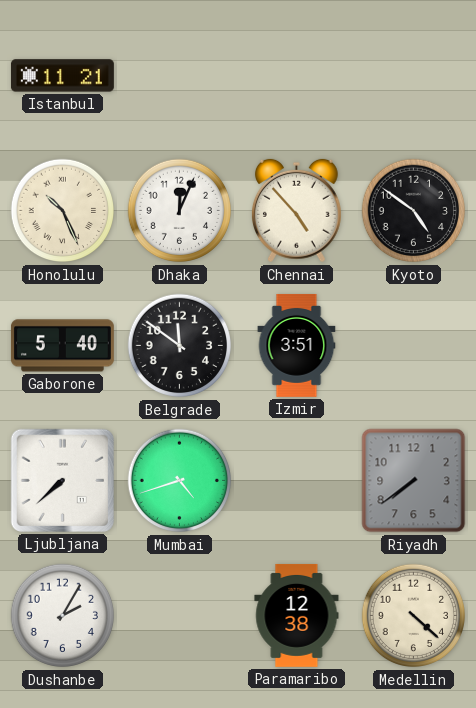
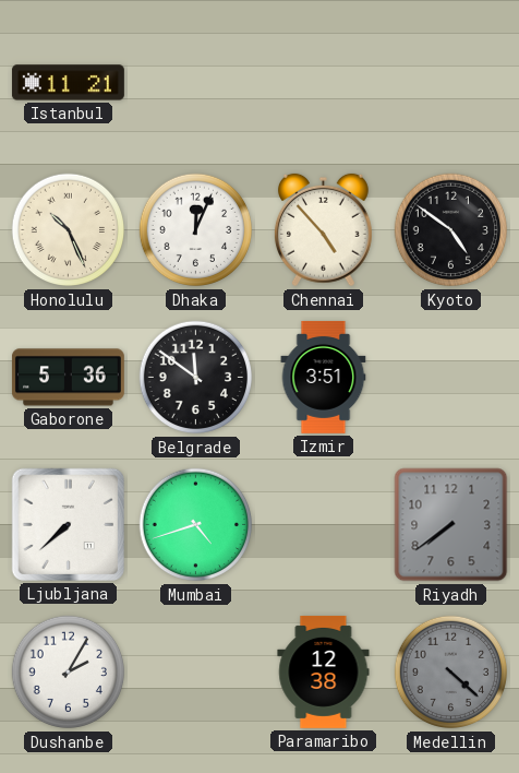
Gaborone: 5:40 -> 5:36 (68, 378)
Medellin dial: cream -> grey (451, 673)
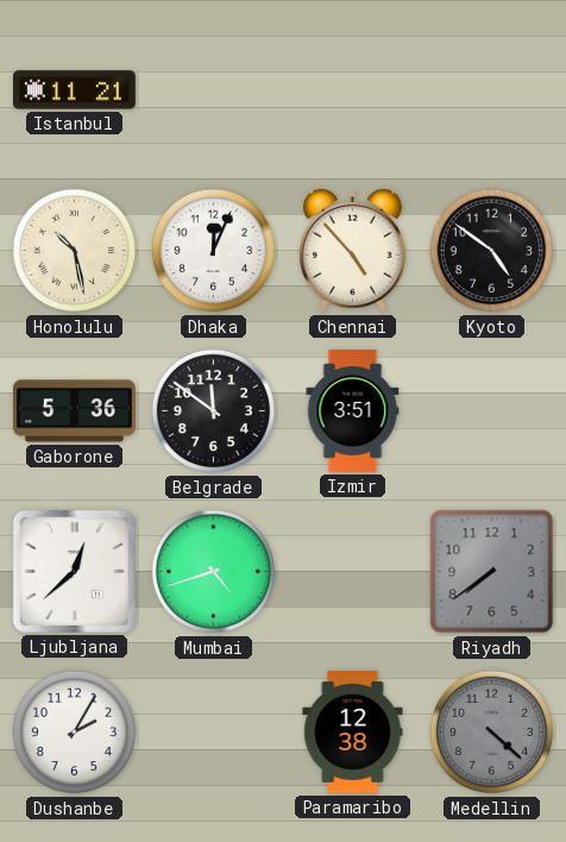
Honolulu: 10:26 -> 10:28 (75, 251)
Ljubljana: 7:38 -> 12:38 (74, 571)
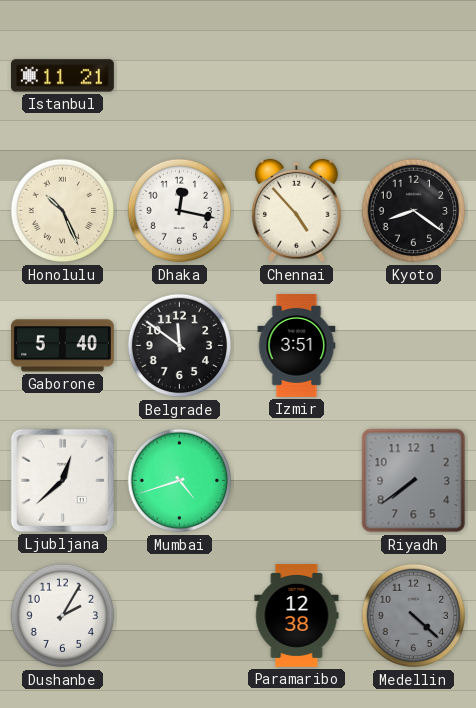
Honolulu: 10:28 -> 10:26 (63, 211)
Dhaka: 12:04 -> 12:17 (180, 211)
Kyoto: 4:51 -> 8:21 (414, 211)
Gaborone: 5:36 -> 5:40 (62, 346)
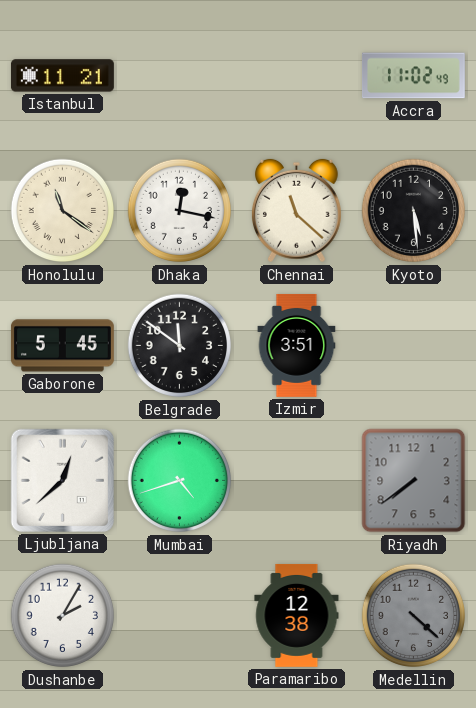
Accra: none -> 11:02 (413, 76)
Honolulu: 10:26 -> 11:21 (63, 211)
Chennai: 4:53 -> 11:22 (296, 211)
Kyoto: 8:21 -> 5:29 (414, 211)
Gaborone: 5:40 -> 5:45 (62, 346)
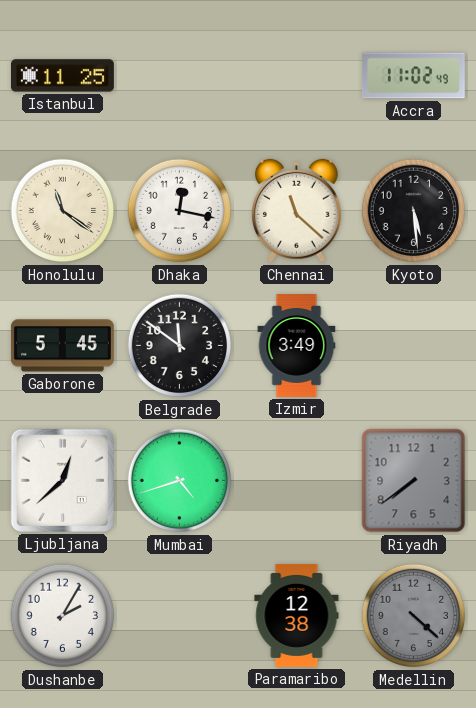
Istanbul: 11:21 -> 11:25 (62, 76)
Izmir: 3:51 -> 3:49 (297, 345)
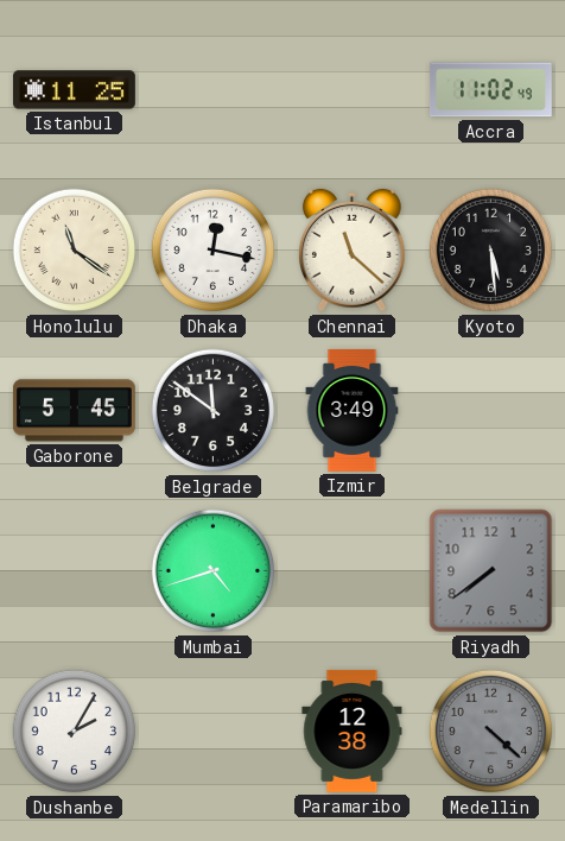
Ljubljana: 12:38 -> none (62, 480)
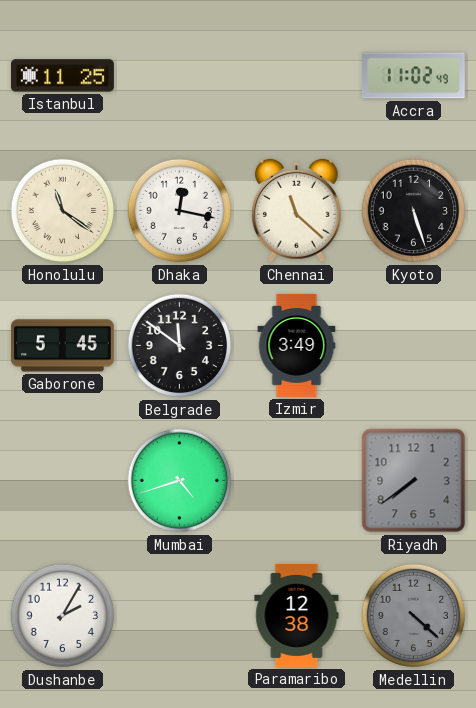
Kyoto: 5:29 -> 5:27 (414, 211)
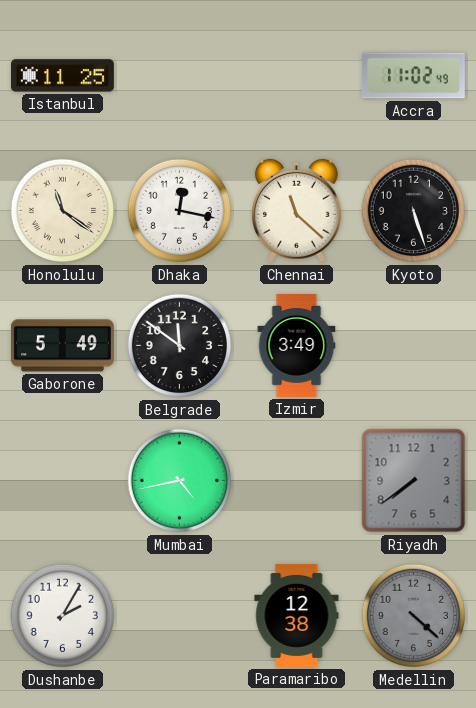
Gaborone: 5:45 -> 5:49 (62, 346)
Mumbai: 4:42 -> 4:43 (180, 481)
